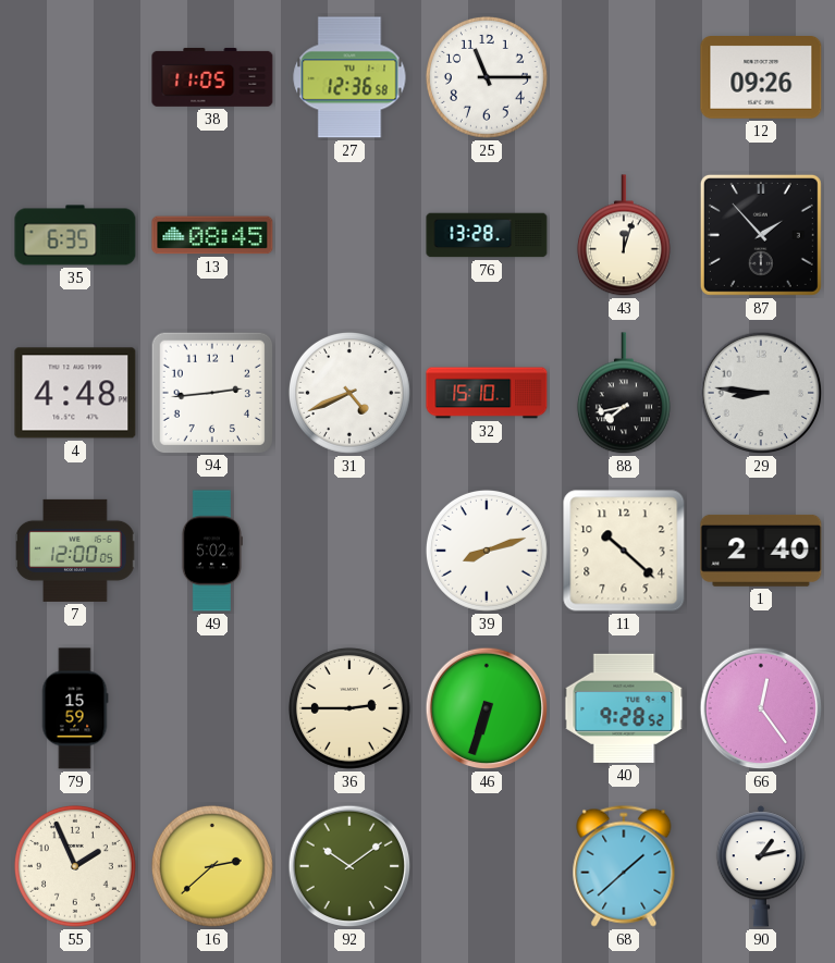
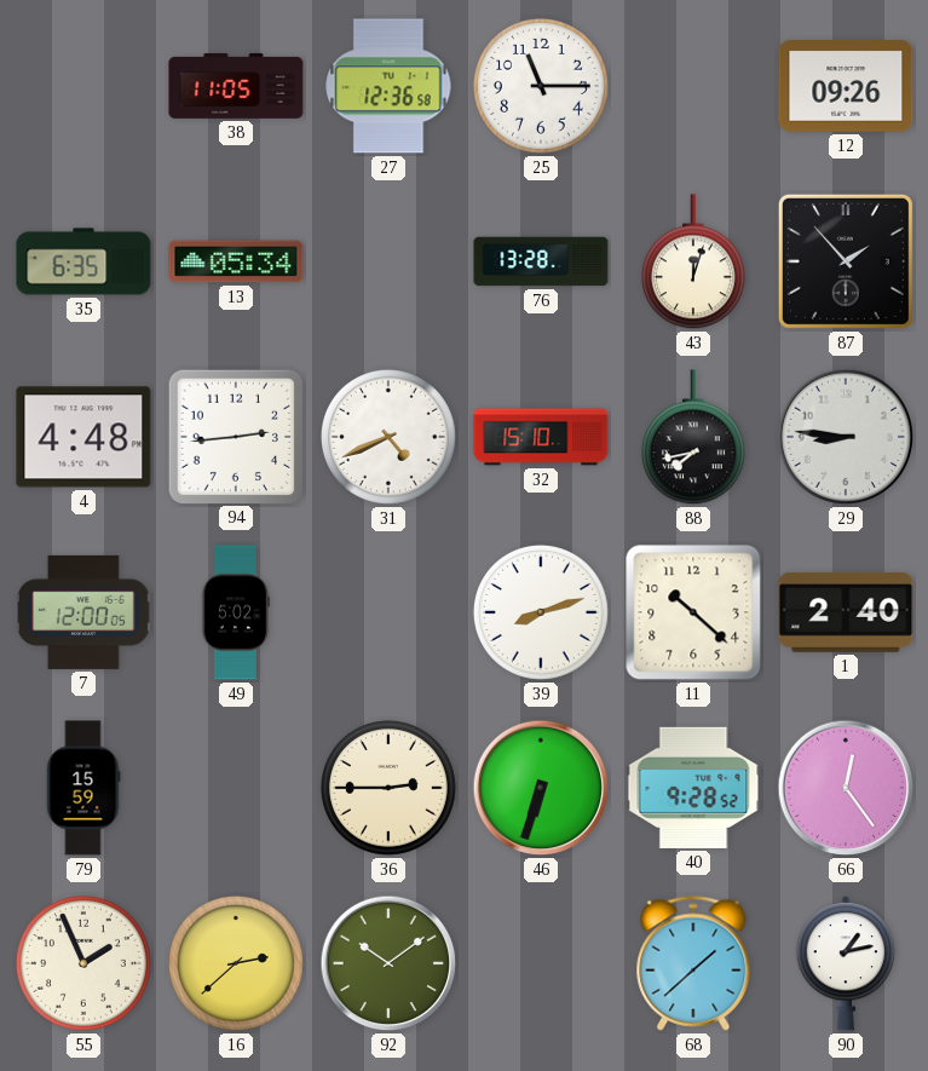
13: 08:45 -> 05:34 (236, 261)
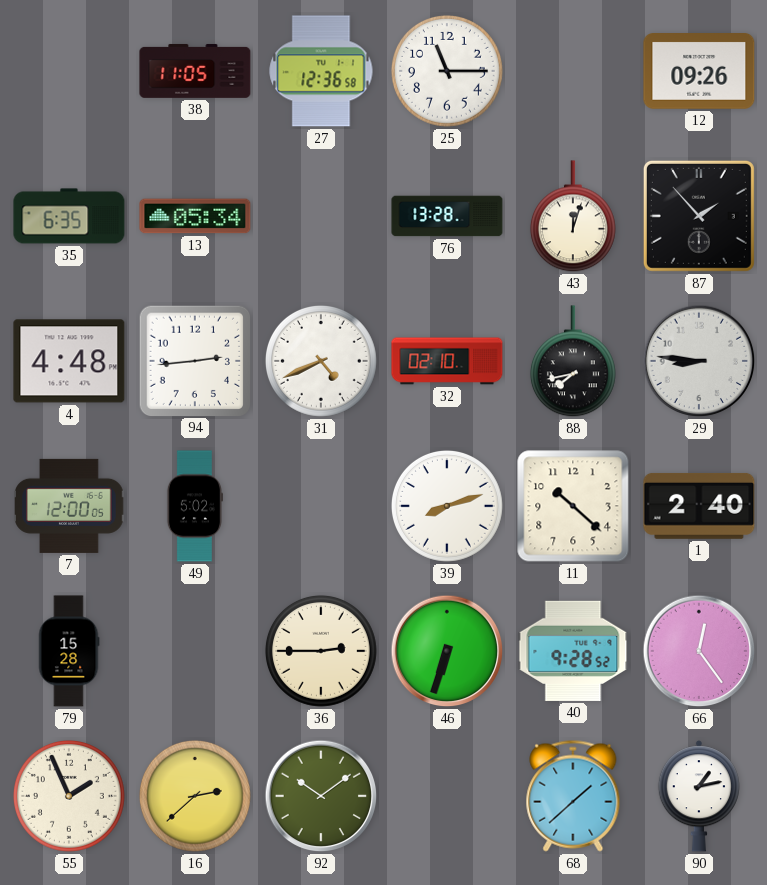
32: 15:10 -> 02:10 (447, 361)
79: 15:59 -> 15:28 (69, 651)
